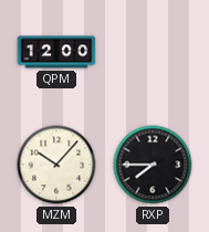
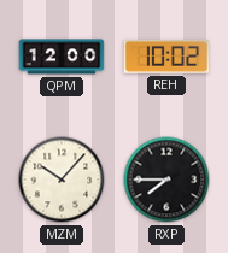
REH: none -> 10:02 (166, 58)
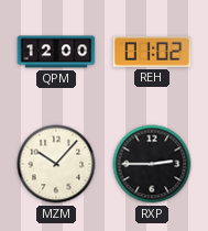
REH: 10:02 -> 01:02 (152, 53)
RXP: 7:45 -> 2:45 (152, 164)
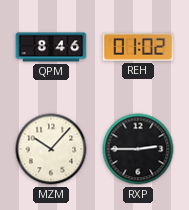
QPM: 12:00 -> 8:46 (51, 47)
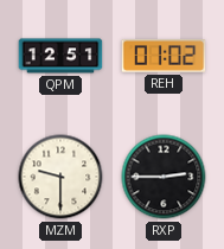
QPM: 8:46 -> 12:51 (60, 56)
MZM: 10:07 -> 9:30 (60, 177)
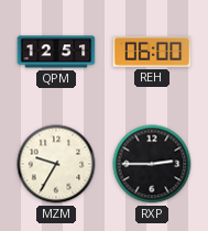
REH: 01:02 -> 06:00 (152, 53)
MZM: 9:30 -> 9:35 (56, 164)
